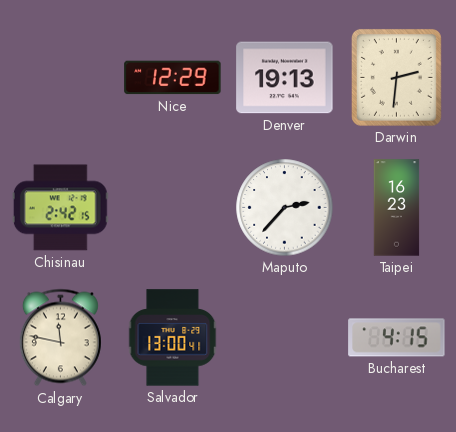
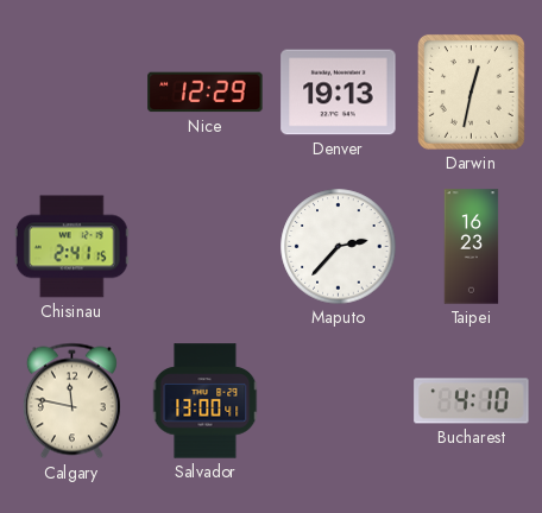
Darwin: 2:31 -> 12:32 (471, 91)
Chisinau: 2:42 -> 2:41 (71, 247)
Bucharest: 4:15 -> 4:10 (472, 401)
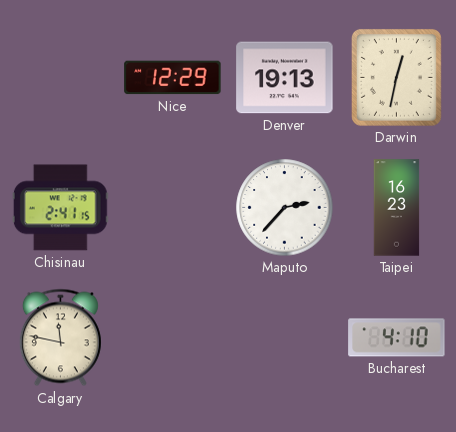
Salvador: 13:00 -> none (206, 401)
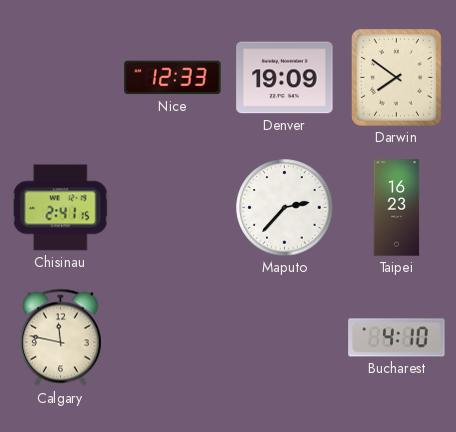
Nice: 12:29 -> 12:33 (173, 78)
Denver: 19:13 -> 19:09 (285, 78)
Darwin: 12:32 -> 7:51 (396, 77)
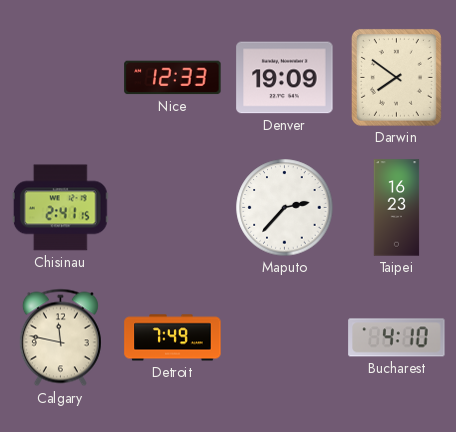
Detroit: none -> 7:49 (173, 338)
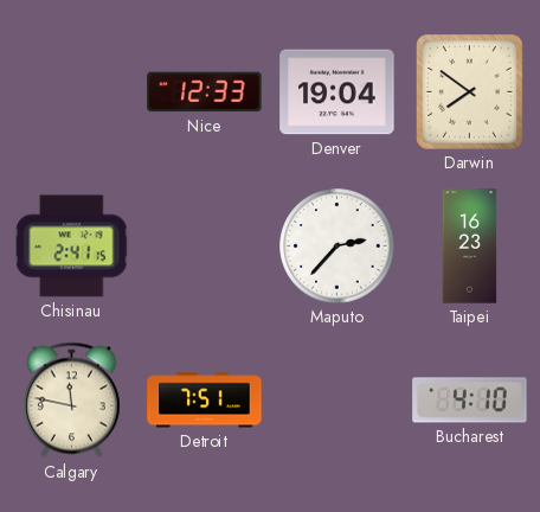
Denver: 19:09 -> 19:04 (337, 92)
Detroit: 7:49 -> 7:51 (205, 401)
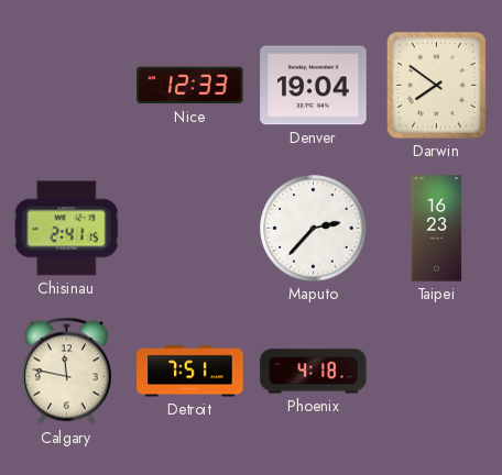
Phoenix: none -> 4:18 (314, 372)
Bucharest: 4:10 -> none (470, 401)
